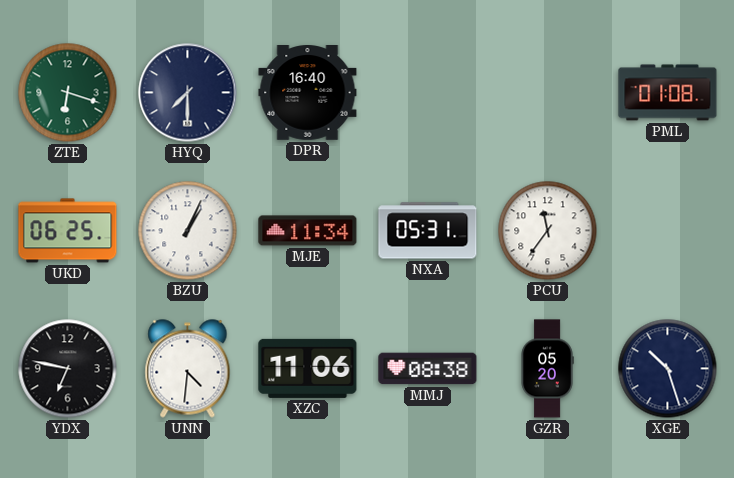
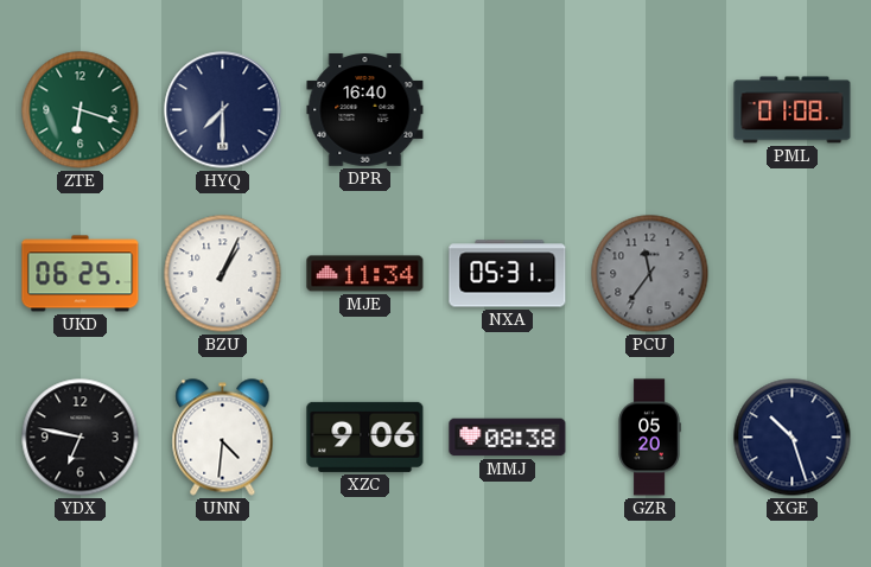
PCU dial: white -> grey (650, 274)
XZC: 11:06 -> 9:06 (365, 437)
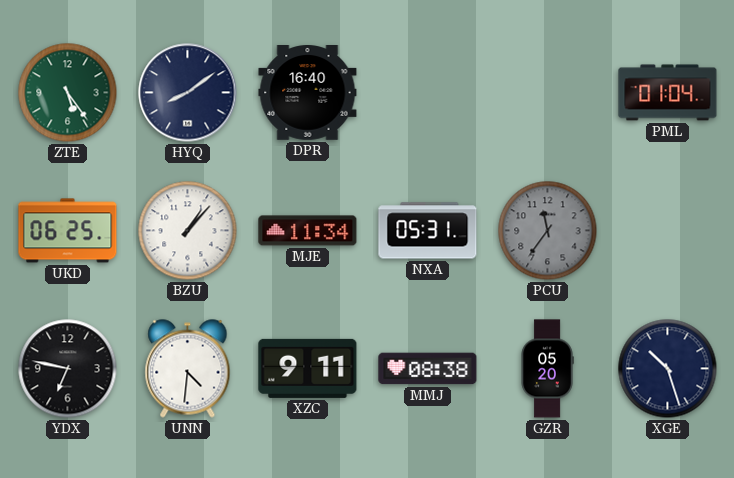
ZTE: 6:18 -> 5:24 (68, 93)
HYQ: 7:30 -> 8:09 (188, 93)
PML: 01:08 -> 01:04 (668, 93)
BZU: 1:04 -> 1:07 (188, 231)
XZC: 9:06 -> 9:11 (308, 368)
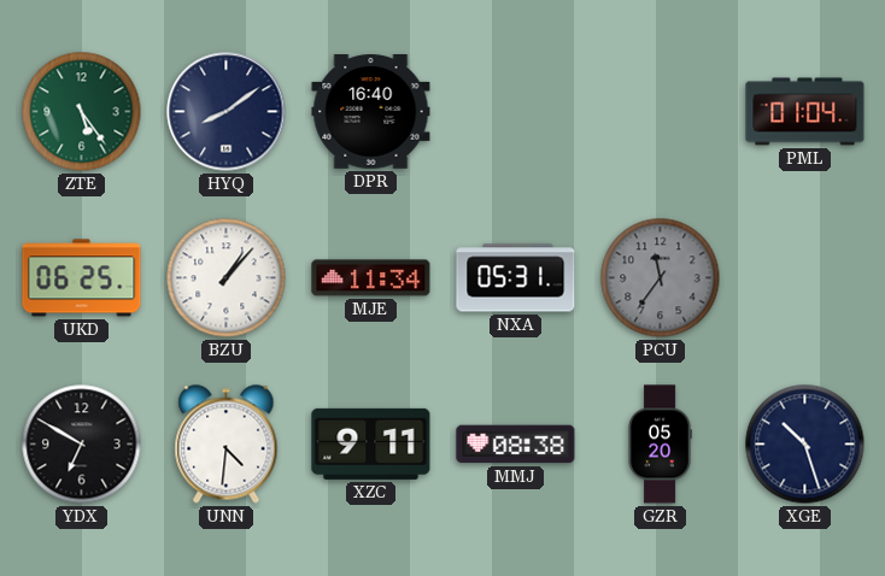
YDX: 6:47 -> 6:50 (82, 445)
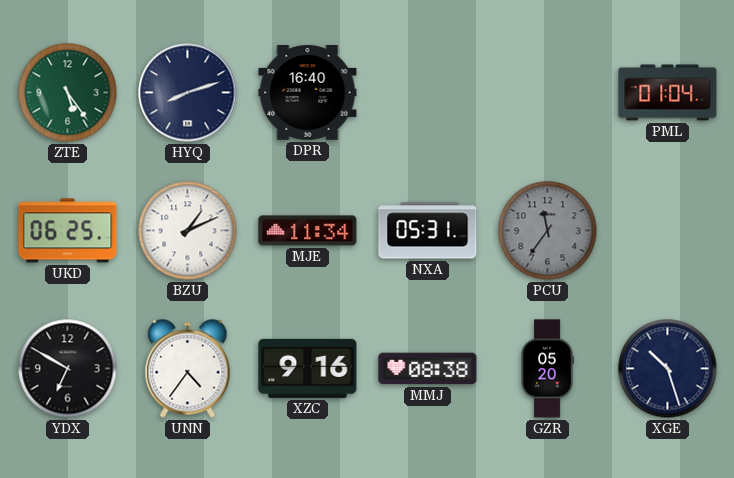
HYQ: 8:09 -> 8:12 (188, 93)
BZU: 1:07 -> 1:11 (188, 231)
UNN: 4:31 -> 4:36 (188, 369)
XZC: 9:11 -> 9:16 (308, 368)
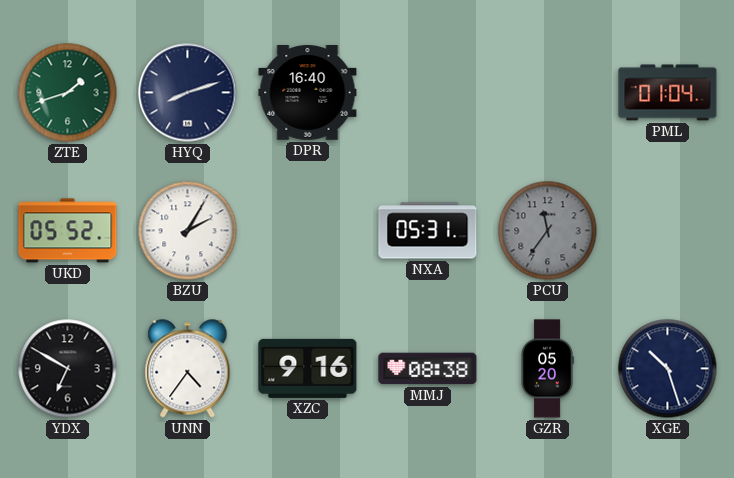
ZTE: 5:24 -> 1:42 (68, 93)
UKD: 06:25 -> 05:52 (68, 231)
BZU: 1:11 -> 2:05 (188, 231)
MJE: 11:34 -> none (308, 231)
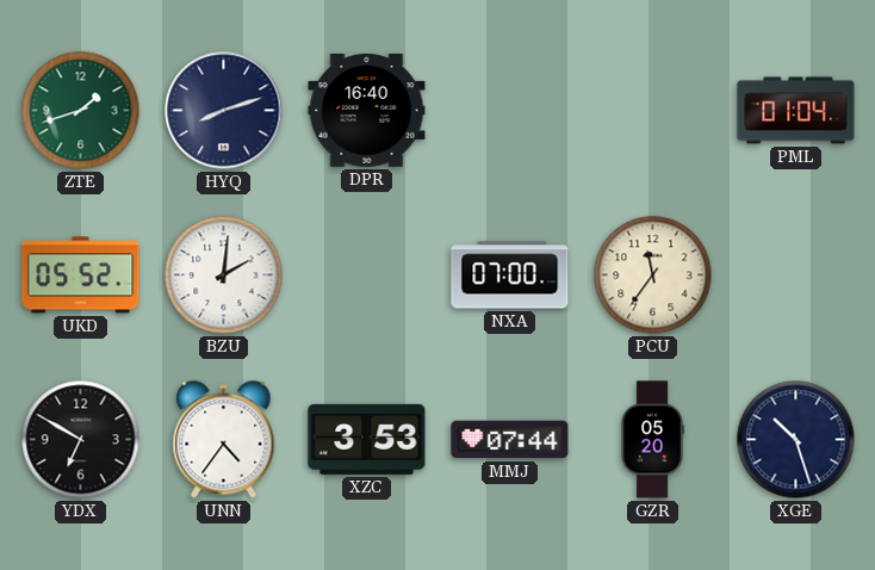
BZU: 2:05 -> 2:01 (224, 275)
NXA: 05:31 -> 07:00 (510, 275)
PCU dial: grey -> cream (653, 275)
XZC: 9:16 -> 3:53 (367, 439)
MMJ: 08:38 -> 07:44 (510, 440)
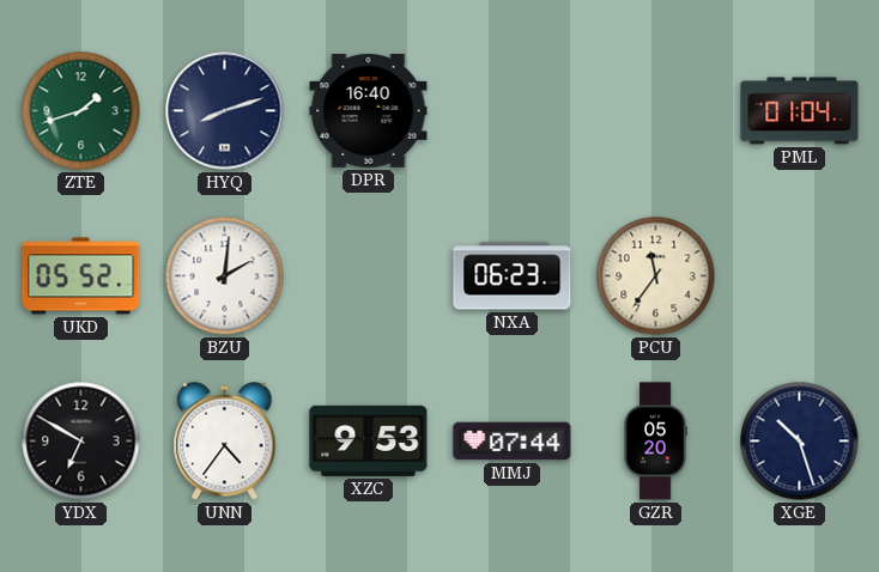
NXA: 07:00 -> 06:23 (513, 276)
XZC: 3:53 -> 9:53 (369, 440)
